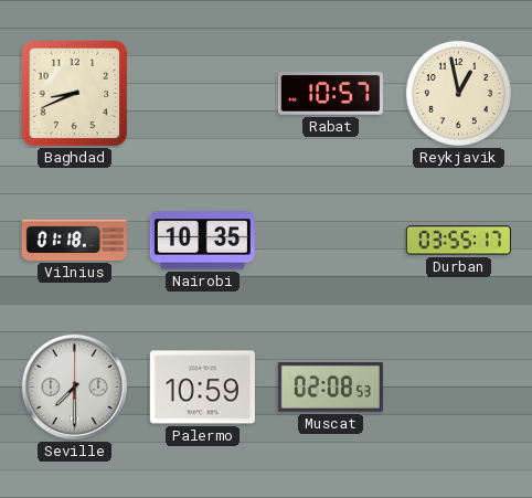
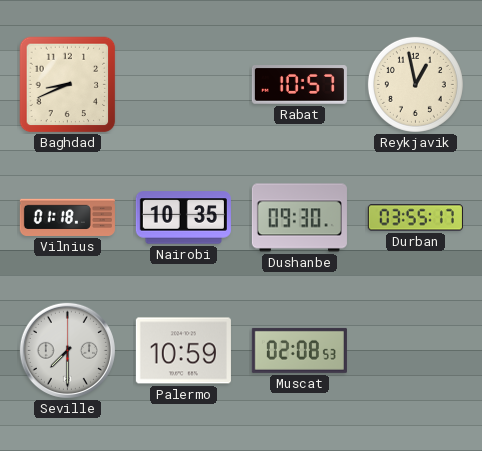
Dushanbe: none -> 09:30 (299, 218)
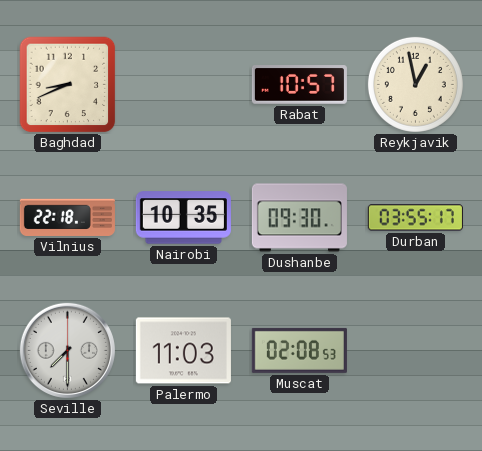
Vilnius: 01:18 -> 22:18 (67, 217)
Palermo: 10:59 -> 11:03 (183, 351)
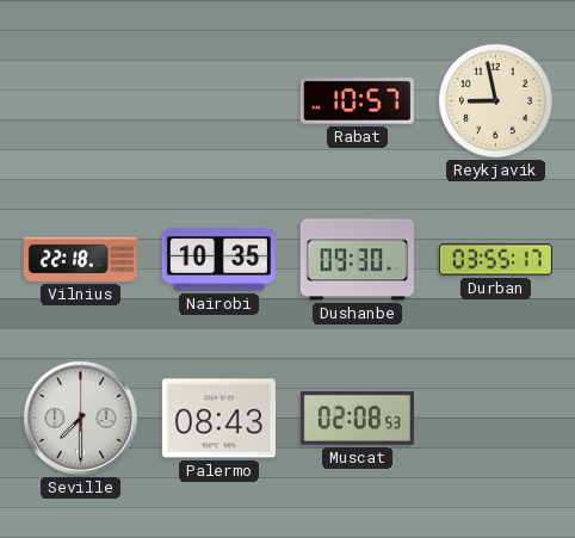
Baghdad: 8:41 -> none (68, 85)
Reykjavik: 12:58 -> 8:58 (495, 100)
Palermo: 11:03 -> 08:43 (218, 419)
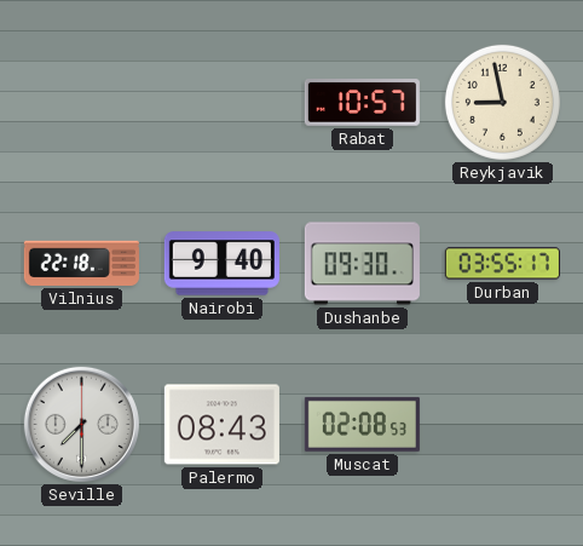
Nairobi: 10:35 -> 9:40 (221, 264)
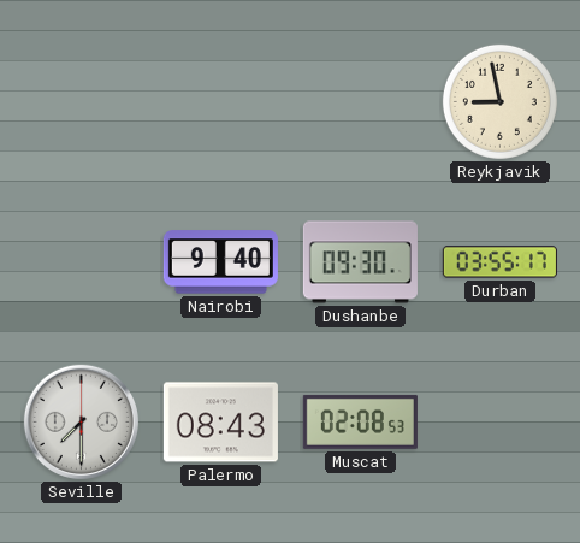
Rabat: 10:57 -> none (362, 103)
Vilnius: 22:18 -> none (81, 263)
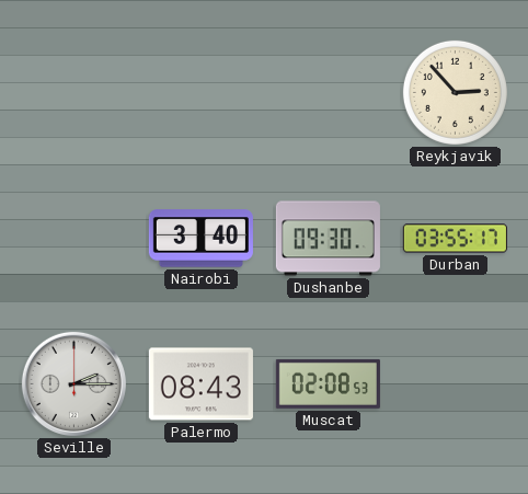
Reykjavik: 8:58 -> 2:53 (455, 92)
Nairobi: 9:40 -> 3:40 (200, 239)
Seville: 7:30 -> 2:15 (73, 383)
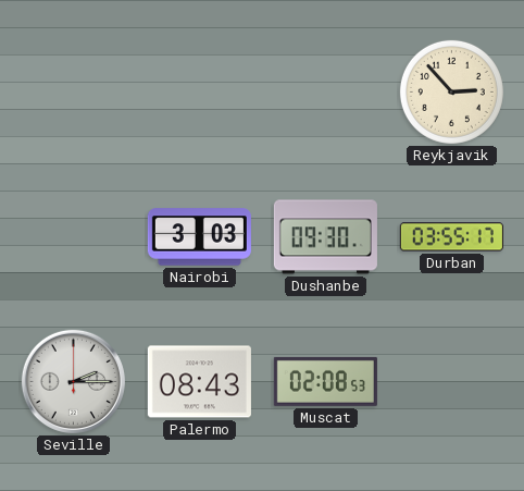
Nairobi: 3:40 -> 3:03 (199, 237)
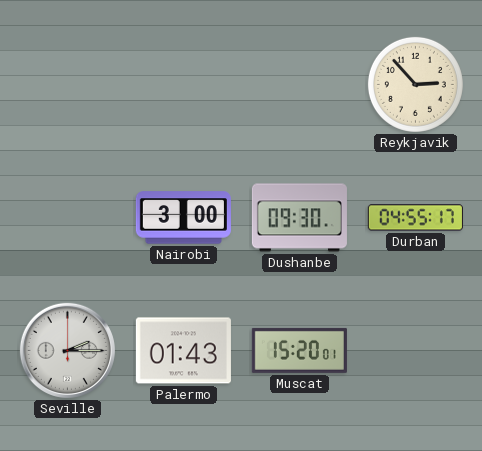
Nairobi: 3:03 -> 3:00 (183, 218)
Durban: 03:55 -> 04:55 (415, 218)
Palermo: 08:43 -> 01:43 (183, 351)
Muscat: 02:08 -> 15:20 (299, 350)
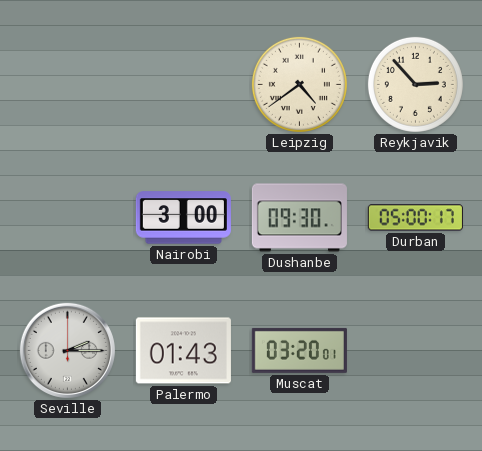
Leipzig: none -> 4:39 (299, 84)
Durban: 04:55 -> 05:00 (415, 218)
Muscat: 15:20 -> 03:20 (299, 350)
